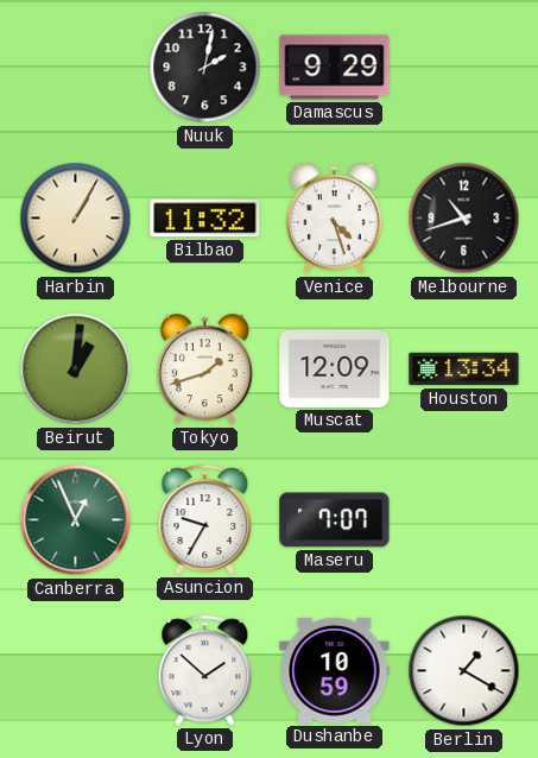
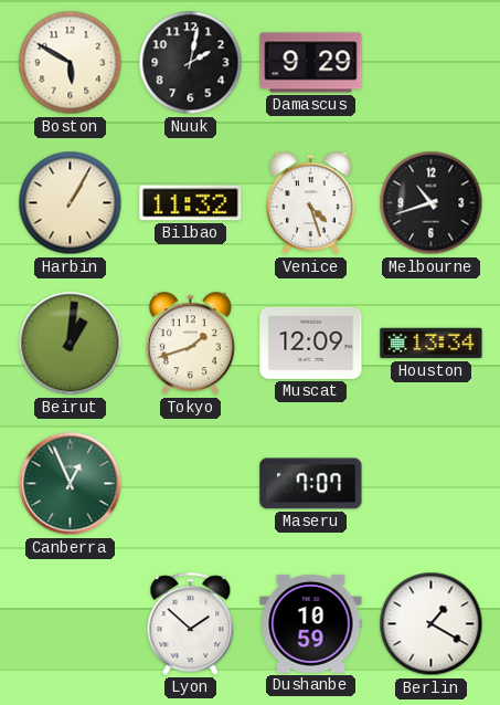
Boston: none -> 5:50 (71, 63)
Asuncion: 9:35 -> none (205, 519)
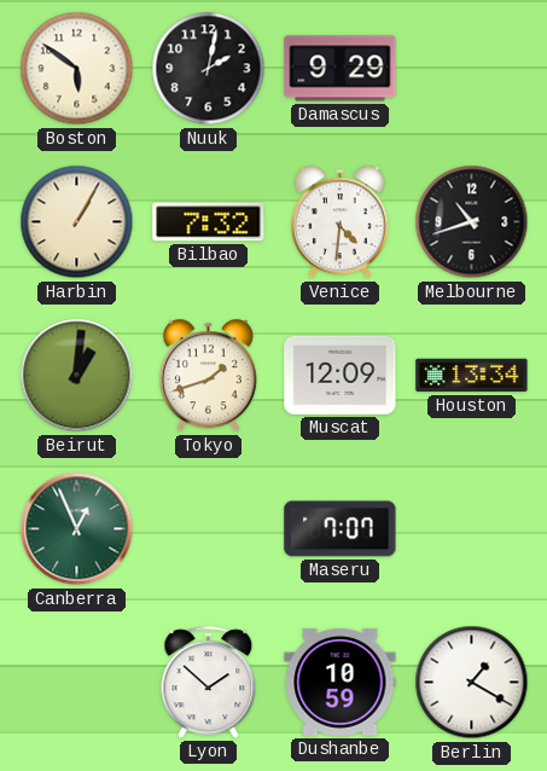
Boston: 5:50 -> 5:51 (77, 69)
Bilbao: 11:32 -> 7:32 (209, 222)
Venice: 4:27 -> 4:31 (339, 222)
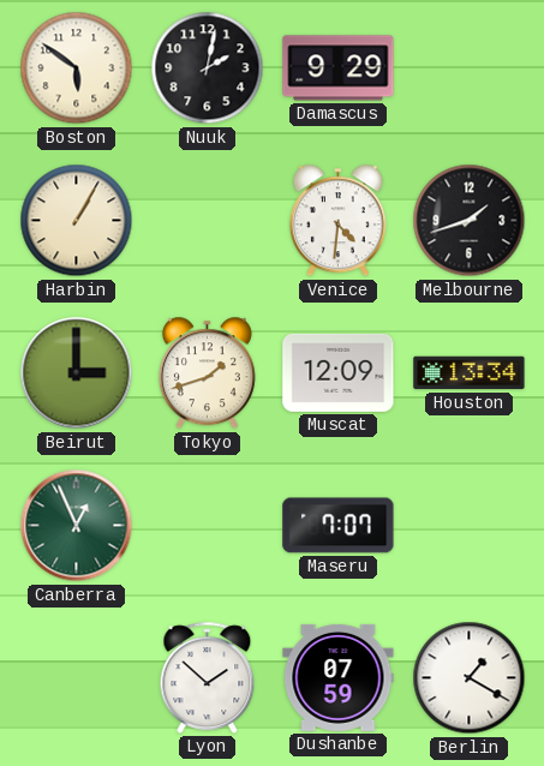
Bilbao: 7:32 -> none (209, 222)
Melbourne: 10:42 -> 1:42 (470, 221)
Beirut: 1:01 -> 3:00 (77, 373)
Dushanbe: 10:59 -> 07:59 (339, 677)
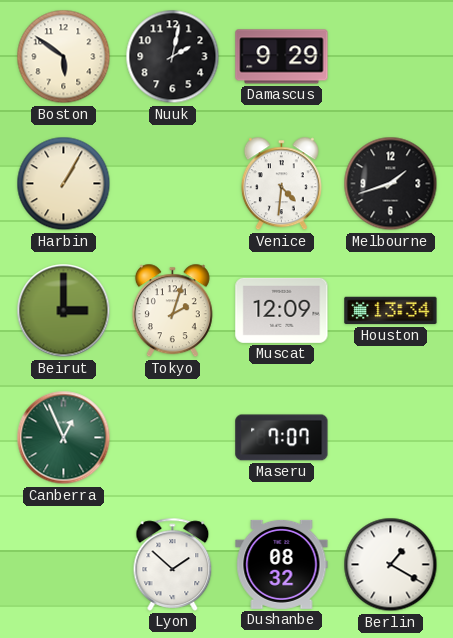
Tokyo: 1:42 -> 2:03 (172, 311)
Dushanbe: 07:59 -> 08:32 (282, 564)
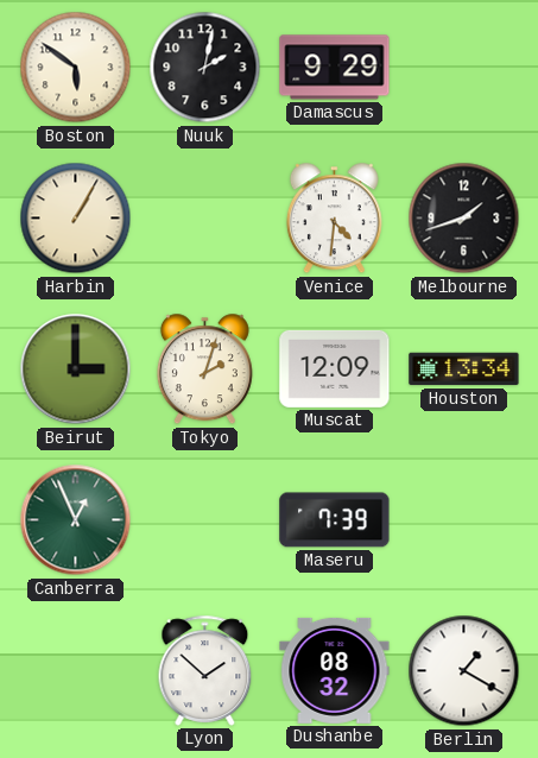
Maseru: 7:07 -> 7:39 (335, 520)
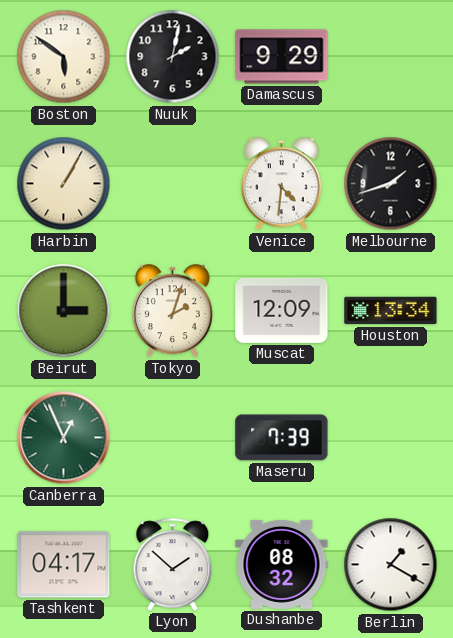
Tashkent: none -> 04:17 (64, 565)
